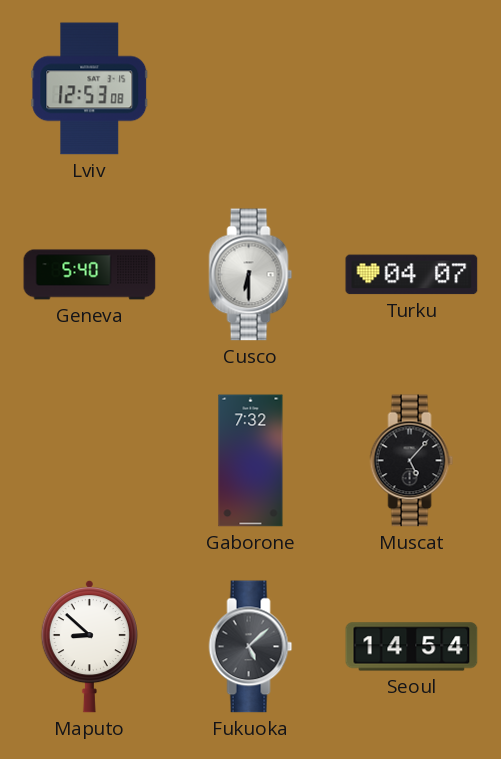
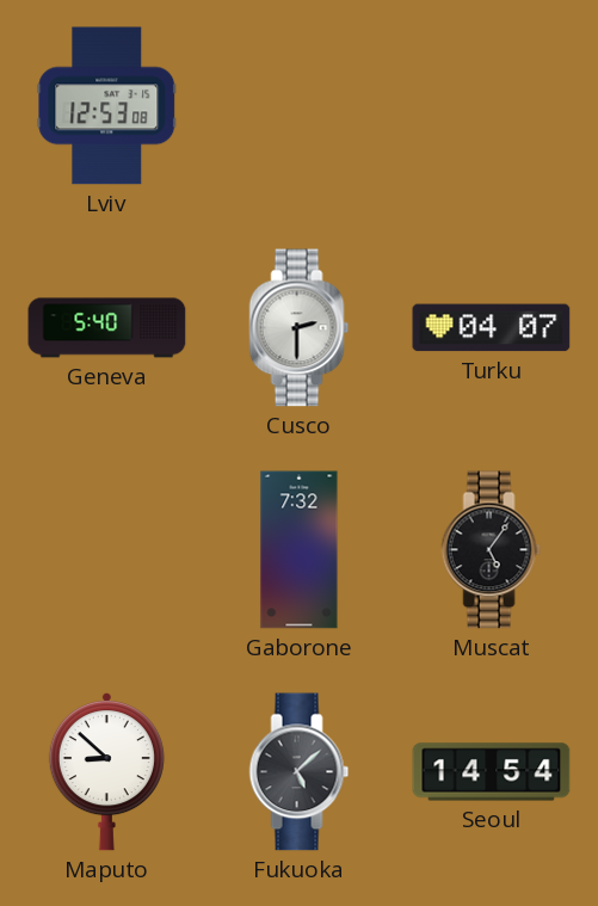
Cusco: 6:30 -> 2:30 (300, 328)
Muscat: 5:07 -> 5:06 (492, 550)
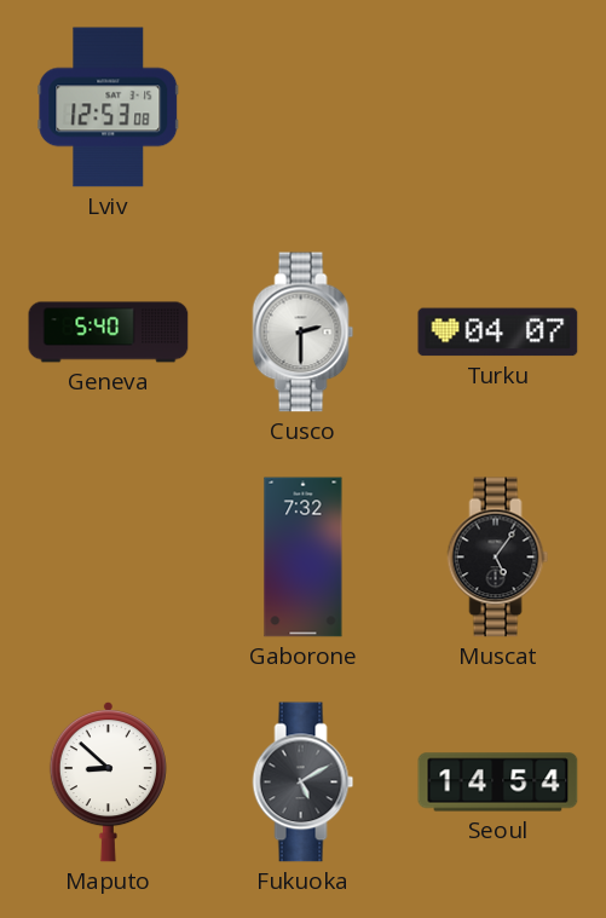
Fukuoka: 5:08 -> 5:10 (304, 783)
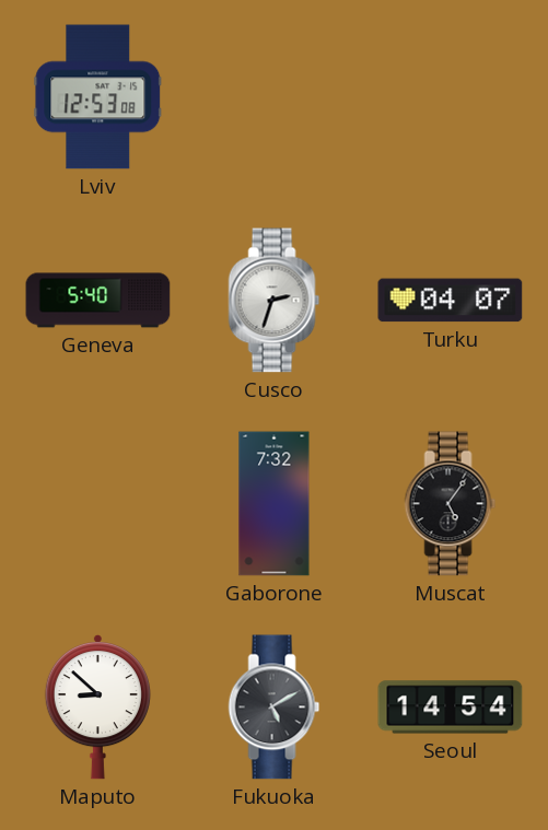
Cusco: 2:30 -> 2:33 (275, 301)
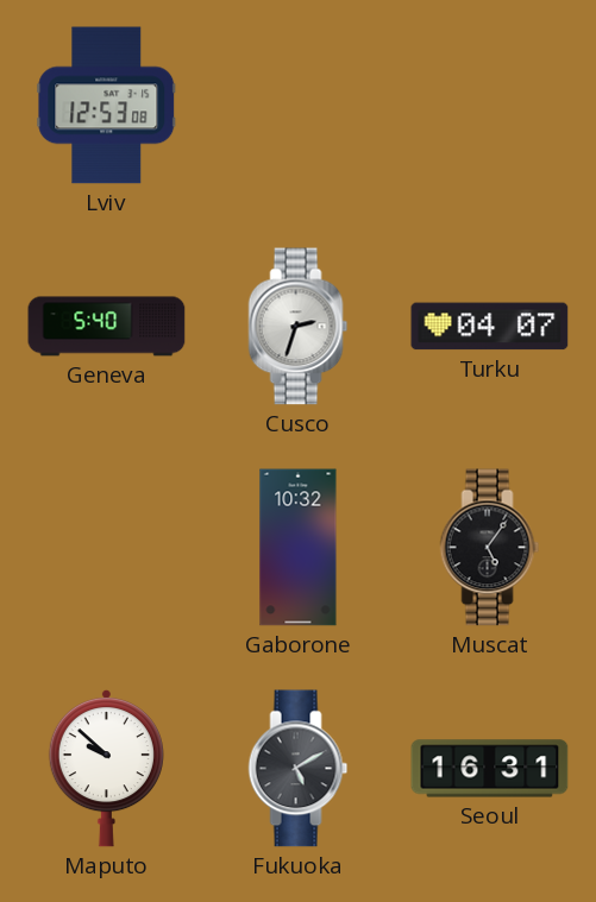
Gaborone: 7:32 -> 10:32 (299, 548)
Maputo: 8:52 -> 9:52 (106, 768)
Seoul: 14:54 -> 16:31 (490, 769)
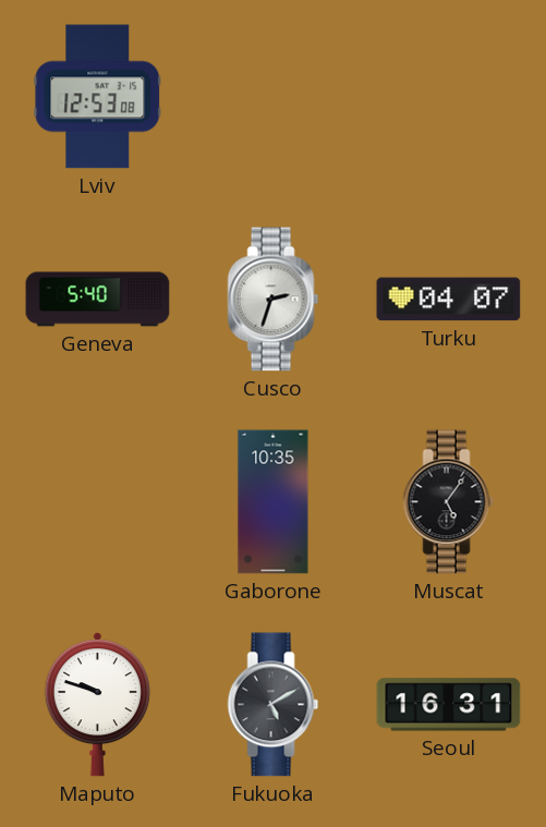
Gaborone: 10:32 -> 10:35 (274, 502)
Maputo: 9:52 -> 9:48 (97, 704)
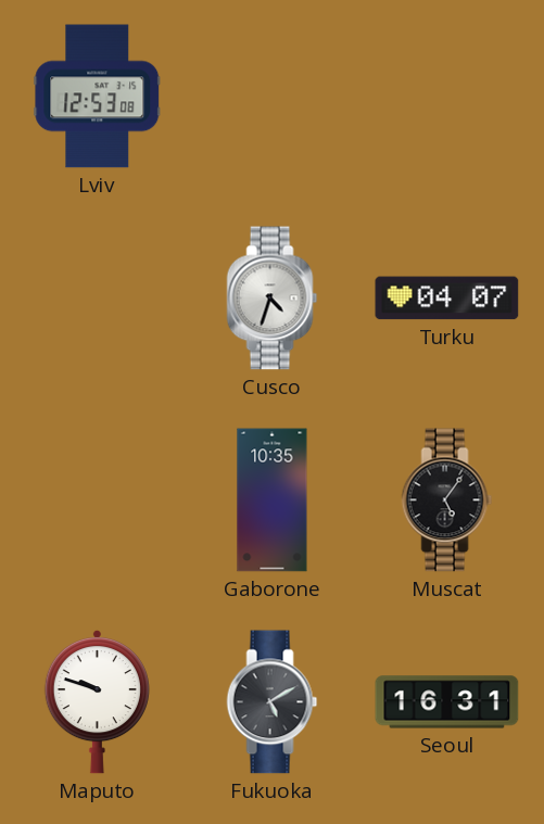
Geneva: 5:40 -> none (98, 300)
Cusco: 2:33 -> 4:33 (273, 299)
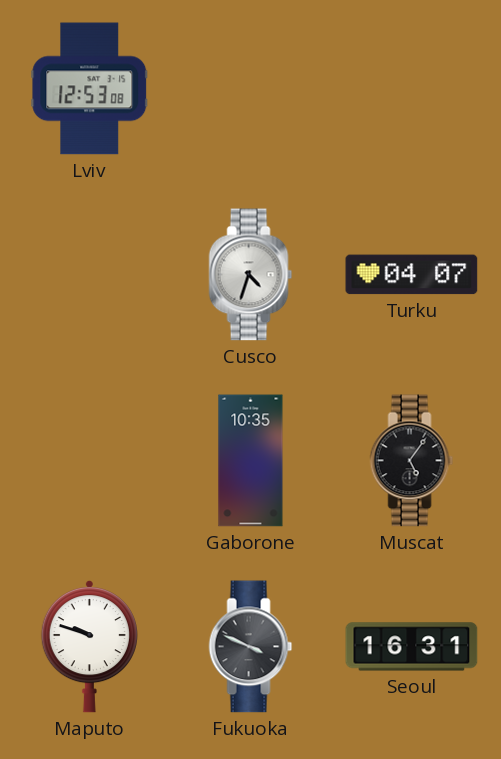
Fukuoka: 5:10 -> 3:49 (251, 647)
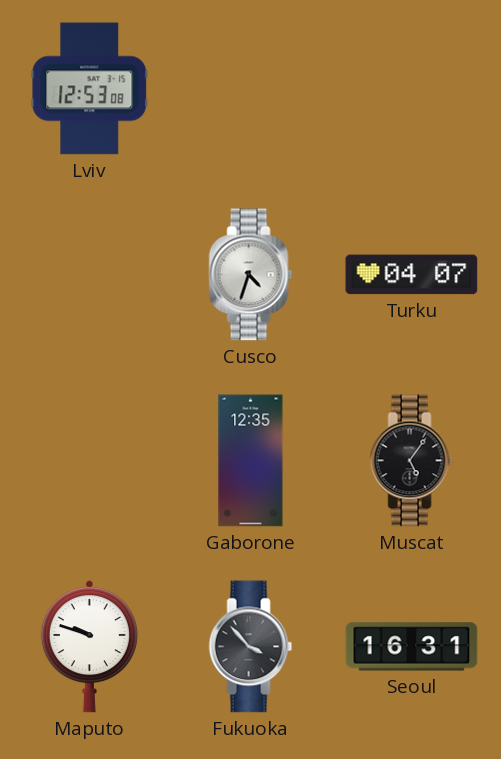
Gaborone: 10:35 -> 12:35 (251, 461)
Fukuoka: 3:49 -> 3:53 (251, 647)
